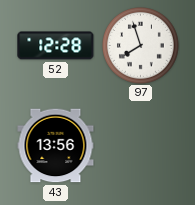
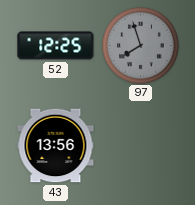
52: 12:28 -> 12:25 (56, 46)
97 dial: white -> grey (141, 46)
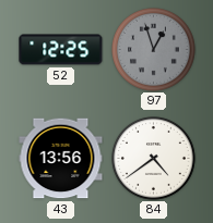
97: 7:57 -> 12:57 (154, 50)
84: none -> 4:39 (154, 159)
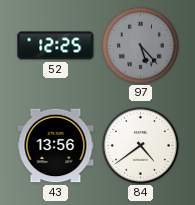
97: 12:57 -> 5:23 (141, 46)
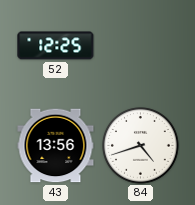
97: 5:23 -> none (141, 46)
84: 4:39 -> 4:42 (141, 146)
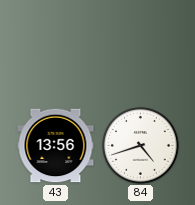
52: 12:25 -> none (56, 46)
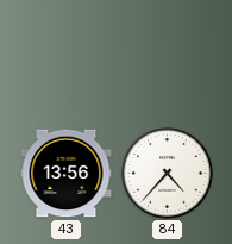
84: 4:42 -> 4:37 (168, 174)
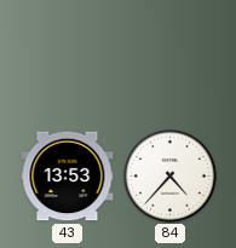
43: 13:56 -> 13:53 (68, 177)
